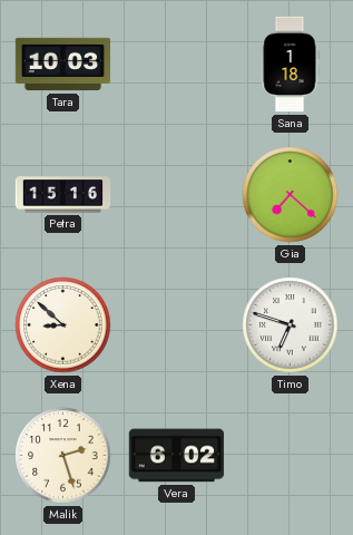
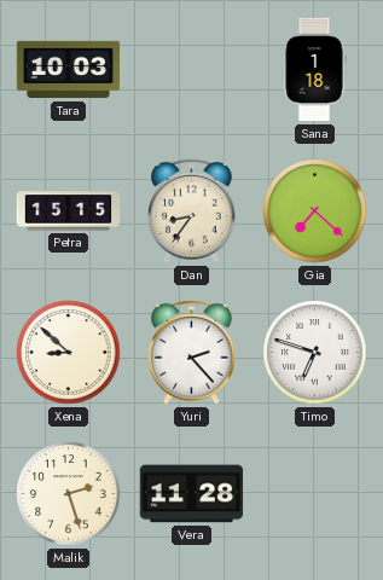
Petra: 15:16 -> 15:15 (69, 211)
Dan: none -> 8:36 (192, 210)
Yuri: none -> 2:23 (192, 352)
Vera: 6:02 -> 11:28 (192, 494)
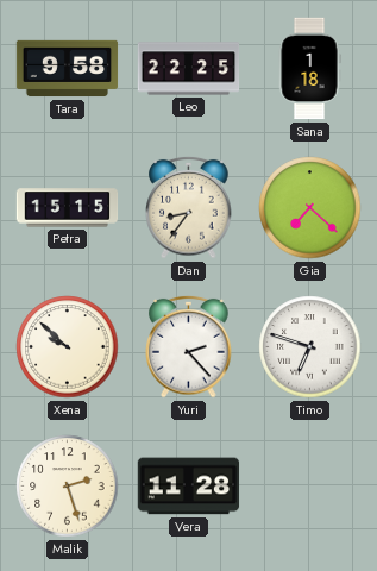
Tara: 10:03 -> 9:58 (68, 69)
Leo: none -> 22:25 (189, 69)
Xena: 8:52 -> 9:52 (68, 347)
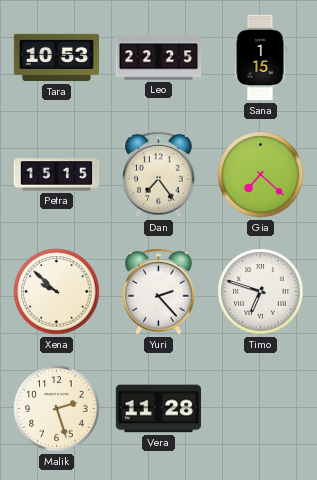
Tara: 9:58 -> 10:53 (57, 58)
Sana: 1:18 -> 1:15 (260, 58)
Dan: 8:36 -> 7:24 (159, 174)
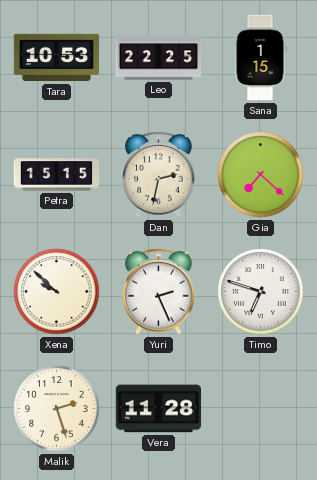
Dan: 7:24 -> 2:32 (159, 174)
Yuri: 2:23 -> 2:26 (159, 291)
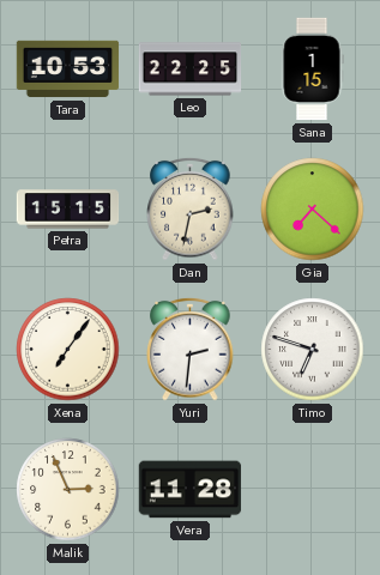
Xena: 9:52 -> 7:06 (68, 350)
Yuri: 2:26 -> 2:31 (191, 349)
Malik: 2:27 -> 2:56 (68, 490)
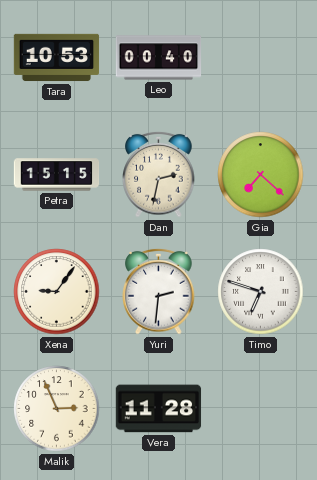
Leo: 22:25 -> 00:40 (159, 58)
Sana: 1:15 -> none (312, 69)
Xena: 7:06 -> 9:06 (57, 292)
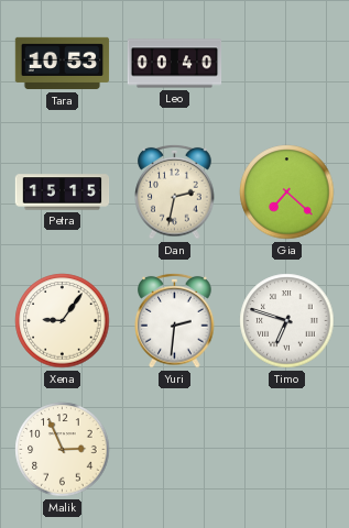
Vera: 11:28 -> none (159, 409)
